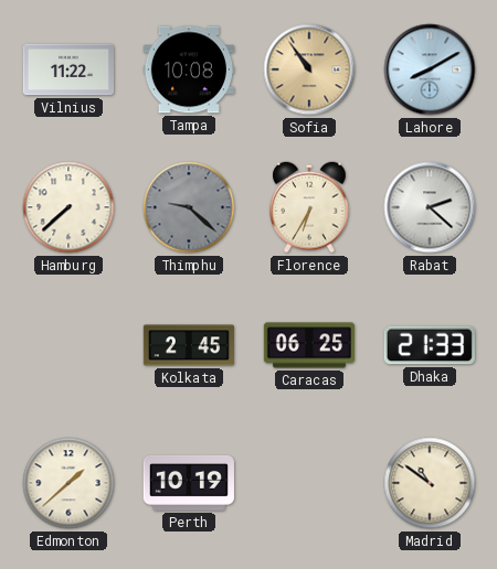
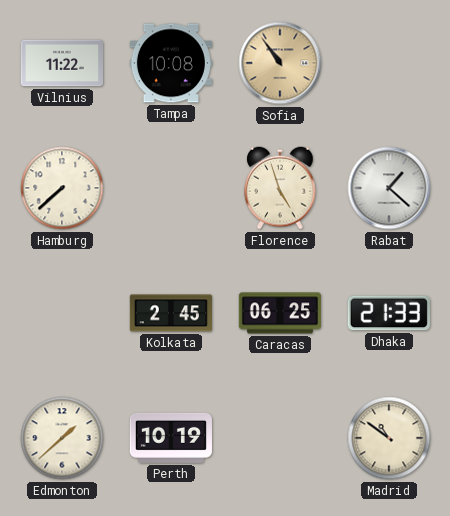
Lahore: 8:10 -> none (430, 69)
Thimphu: 9:22 -> none (189, 207)
Florence: 6:35 -> 4:57 (280, 188)
Rabat: 2:22 -> 1:22 (389, 188)
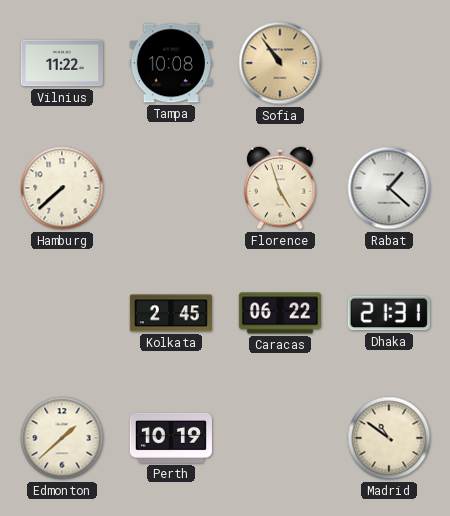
Caracas: 06:25 -> 06:22 (279, 313)
Dhaka: 21:33 -> 21:31 (389, 313)
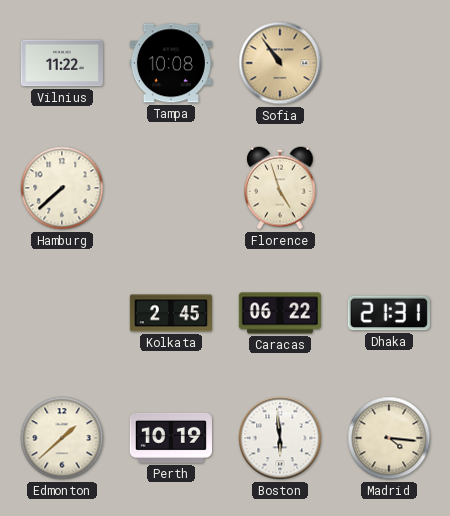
Rabat: 1:22 -> none (389, 188)
Boston: none -> 5:59 (280, 438)
Madrid: 10:51 -> 4:16 (389, 438)
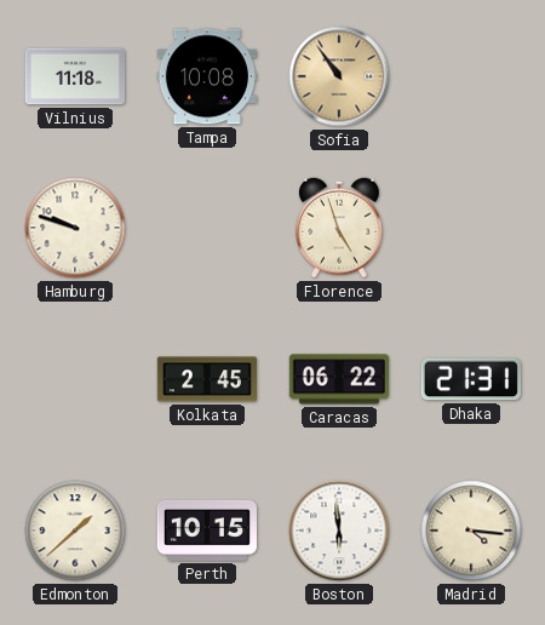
Vilnius: 11:22 -> 11:18 (74, 76)
Hamburg: 7:38 -> 9:48 (75, 228)
Perth: 10:19 -> 10:15 (207, 531)
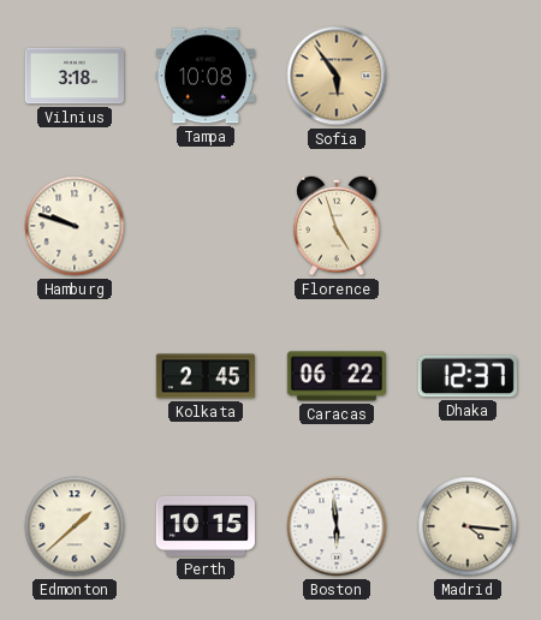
Vilnius: 11:18 -> 3:18 (73, 76)
Sofia: 10:54 -> 5:54 (337, 76)
Dhaka: 21:31 -> 12:37 (468, 376)
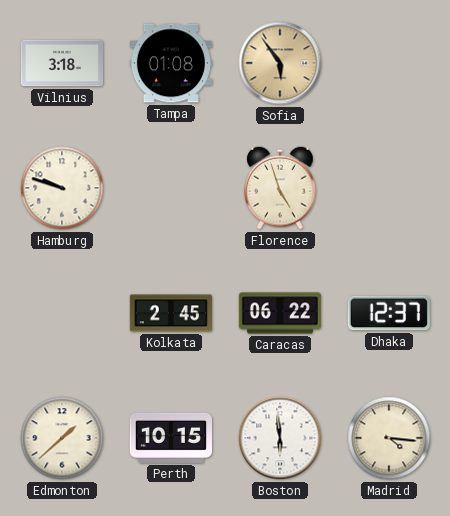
Tampa: 10:08 -> 01:08 (171, 63)
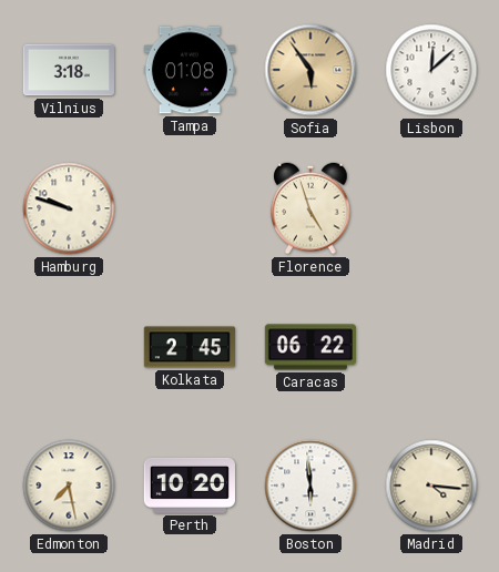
Lisbon: none -> 12:08 (431, 70)
Dhaka: 12:37 -> none (389, 313)
Edmonton: 1:38 -> 7:28 (69, 486)
Perth: 10:15 -> 10:20 (190, 486)
